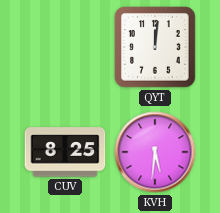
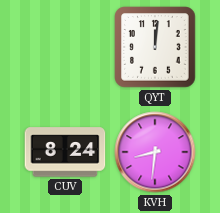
CUV: 8:25 -> 8:24 (65, 152)
KVH: 5:31 -> 8:31 (155, 152)
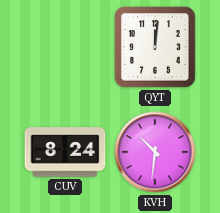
KVH: 8:31 -> 10:31 (155, 152)
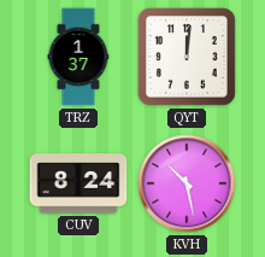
TRZ: none -> 1:37 (78, 57)
KVH: 10:31 -> 10:28 (187, 183)
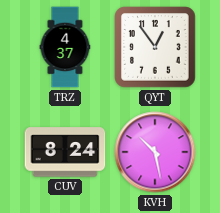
TRZ: 1:37 -> 4:37 (65, 47)
QYT: 12:01 -> 12:54 (155, 47)
